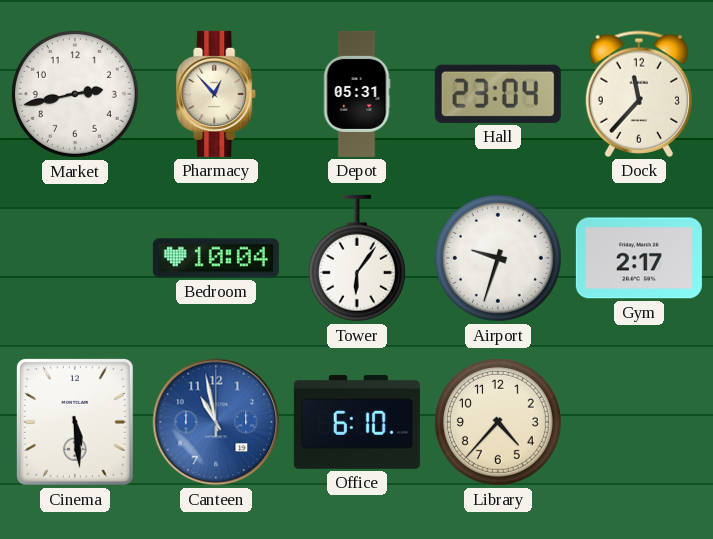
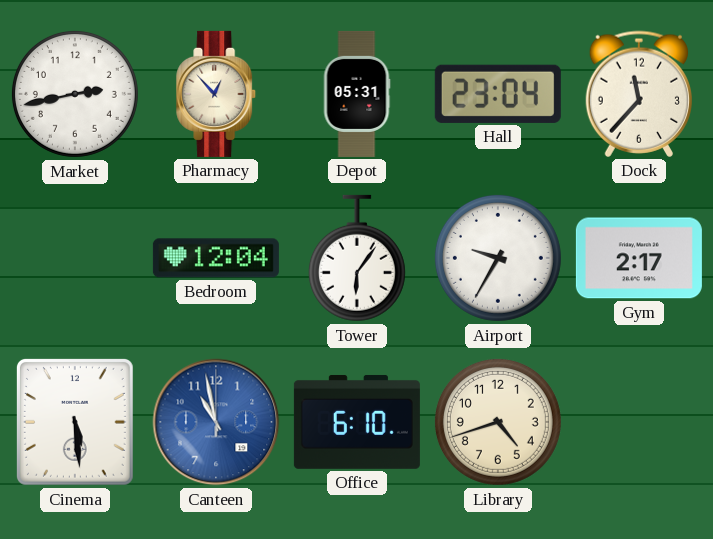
Bedroom: 10:04 -> 12:04 (216, 258)
Airport: 9:33 -> 9:35 (498, 258)
Library: 4:37 -> 4:42 (498, 422)
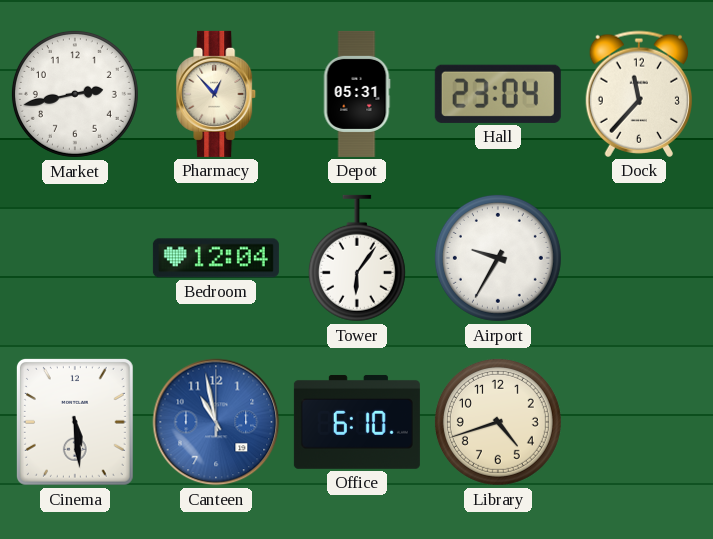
Gym: 2:17 -> none (639, 258)
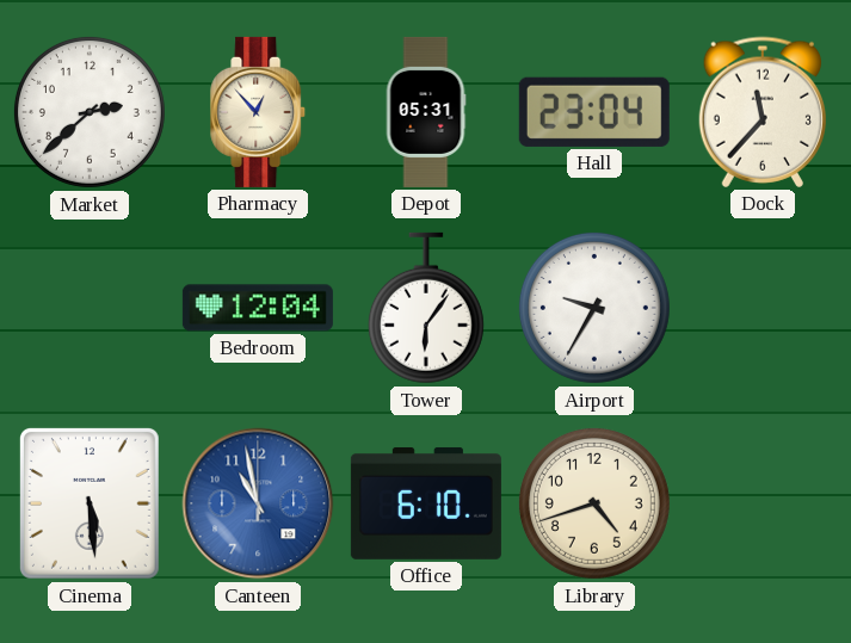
Market: 2:43 -> 2:38 (90, 112)
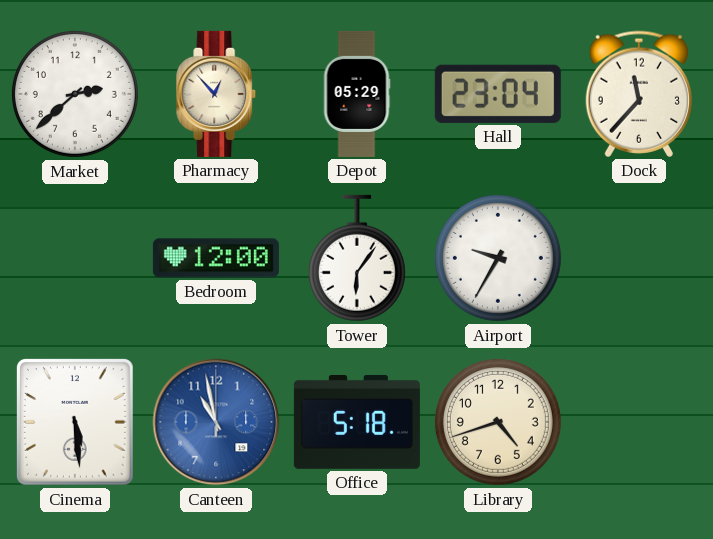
Depot: 05:31 -> 05:29 (357, 94)
Bedroom: 12:04 -> 12:00 (216, 258)
Office: 6:10 -> 5:18 (357, 422)
